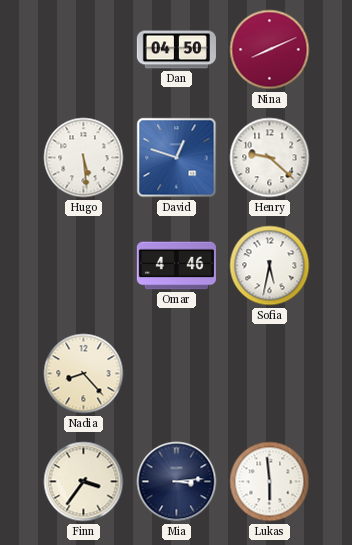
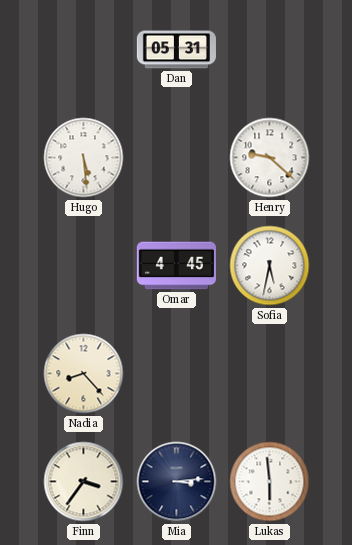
Dan: 04:50 -> 05:31 (176, 50)
Nina: 8:11 -> none (270, 50)
David: 12:48 -> none (177, 158)
Omar: 4:46 -> 4:45 (176, 266)
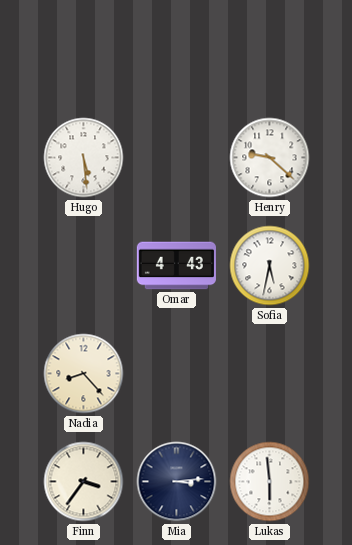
Dan: 05:31 -> none (176, 50)
Omar: 4:45 -> 4:43 (176, 266)
